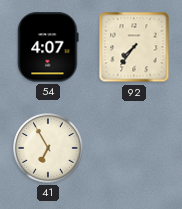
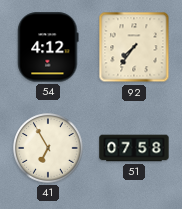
54: 4:07 -> 4:12 (48, 47)
51: none -> 07:58 (134, 148)
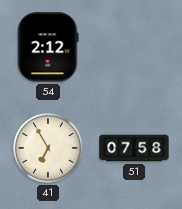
54: 4:12 -> 2:12 (48, 47)
92: 7:36 -> none (134, 47)
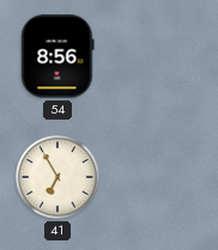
54: 2:12 -> 8:56 (57, 56)
51: 07:58 -> none (134, 148)
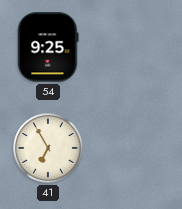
54: 8:56 -> 9:25 (48, 47)
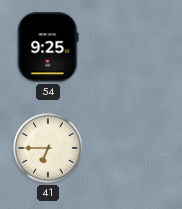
41: 6:55 -> 6:45 (48, 148)
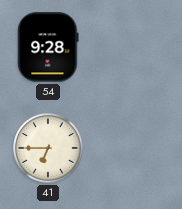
54: 9:25 -> 9:28 (48, 47)
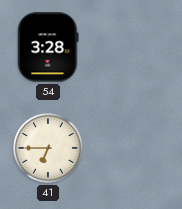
54: 9:28 -> 3:28 (48, 47)
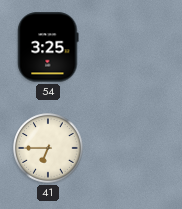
54: 3:28 -> 3:25 (48, 47)
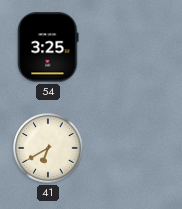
41: 6:45 -> 6:40 (48, 148)
